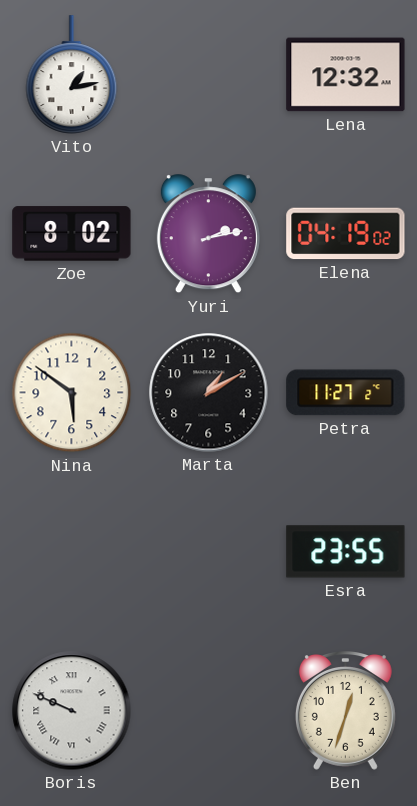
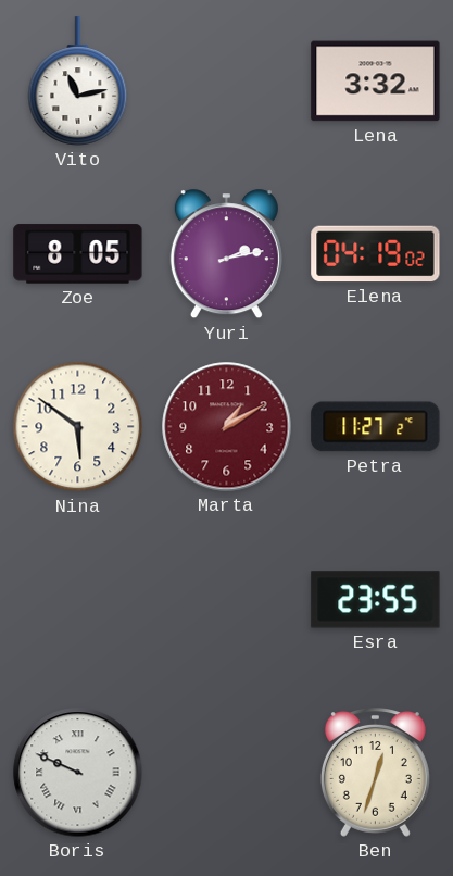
Vito: 1:13 -> 11:13 (78, 82)
Lena: 12:32 -> 3:32 (376, 82)
Zoe: 8:02 -> 8:05 (78, 254)
Marta dial: black -> burgundy (227, 427)
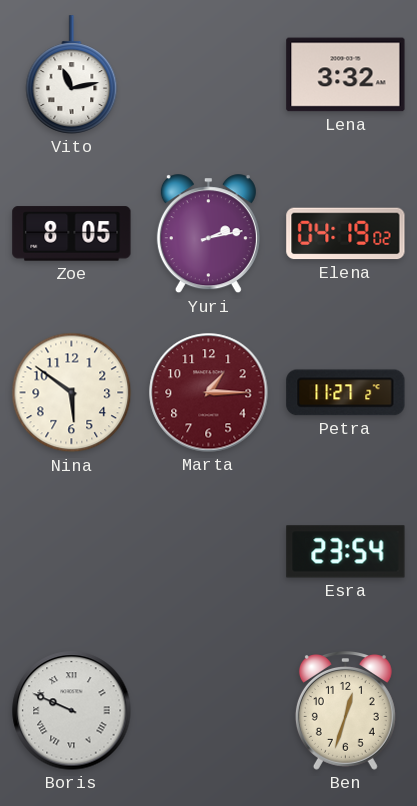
Marta: 1:10 -> 1:15 (209, 393)
Esra: 23:55 -> 23:54 (346, 552)
